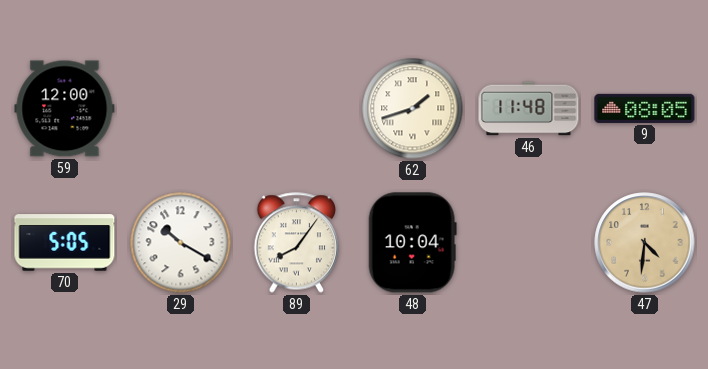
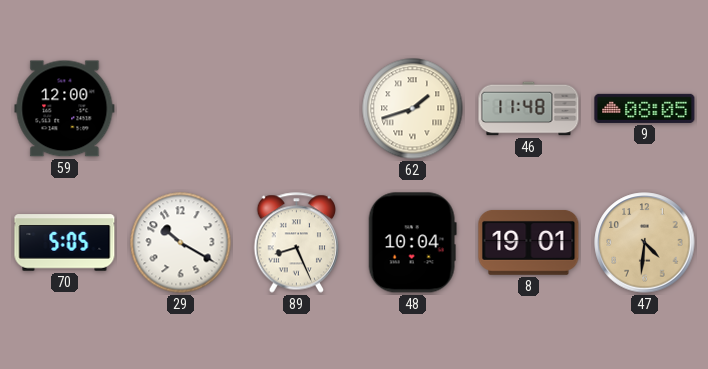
89: 8:06 -> 8:26 (297, 243)
8: none -> 19:01 (529, 243)
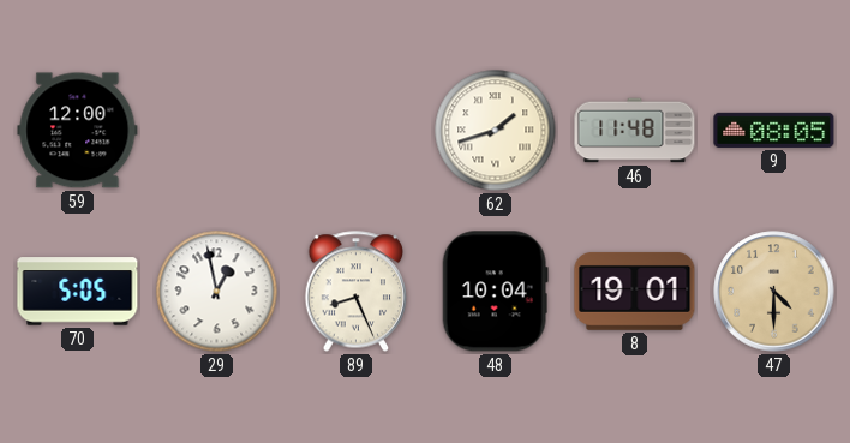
29: 10:20 -> 12:58 (217, 292)
47: 4:31 -> 4:30 (774, 292)
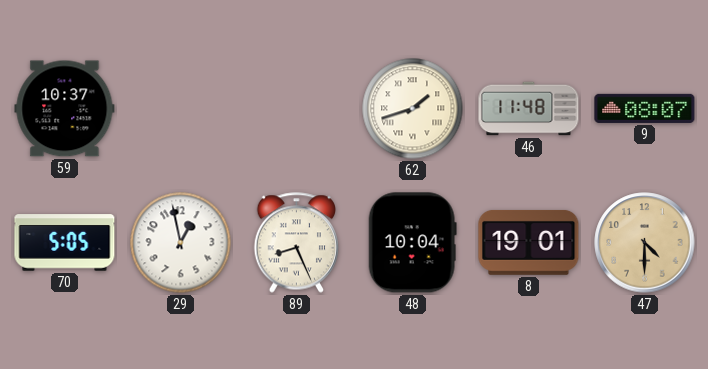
59: 12:00 -> 10:37 (65, 109)
9: 08:05 -> 08:07 (645, 108)
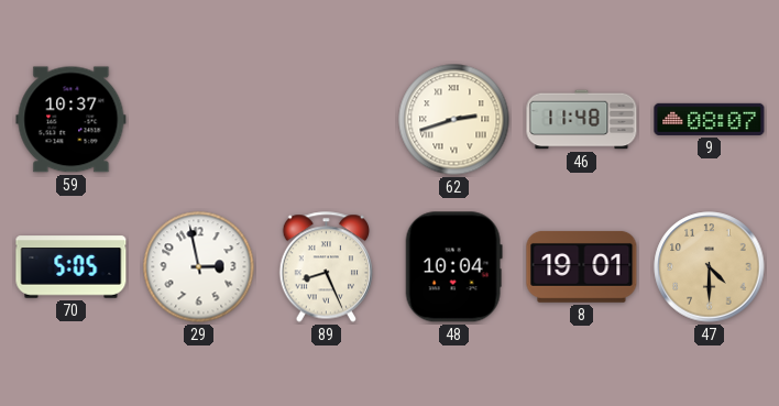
62: 1:42 -> 2:42 (454, 120)
29: 12:58 -> 2:58 (199, 267)
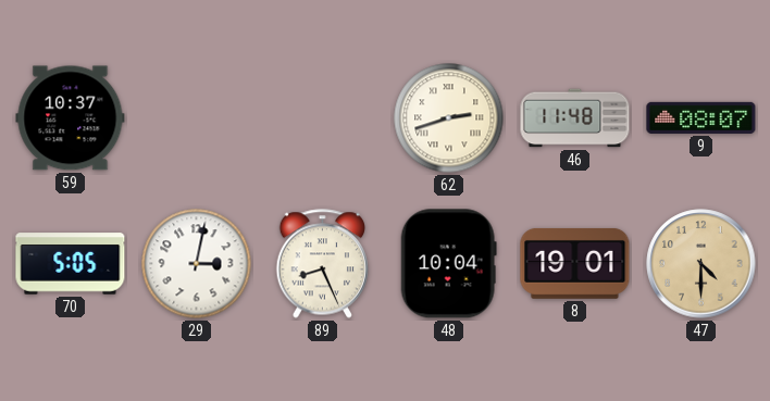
29: 2:58 -> 3:02 (197, 264)
